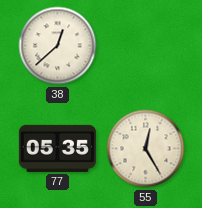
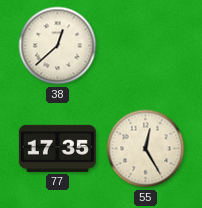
77: 05:35 -> 17:35 (57, 148)
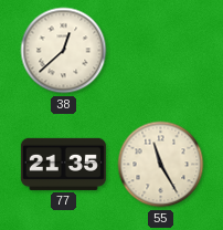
77: 17:35 -> 21:35 (63, 164)
55: 12:25 -> 11:25 (161, 165)
